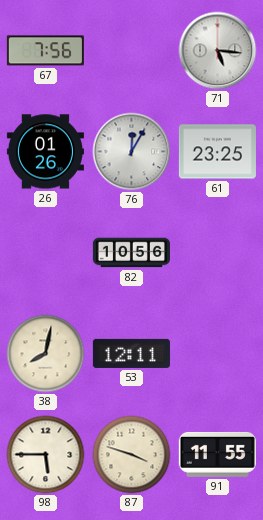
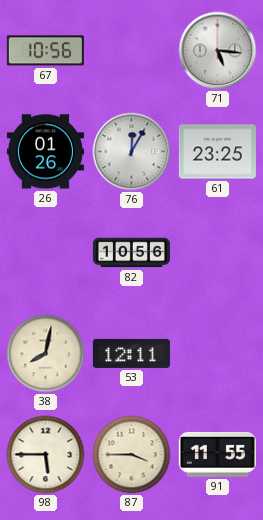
67: 7:56 -> 10:56 (45, 51)
87: 3:48 -> 3:45 (132, 455)
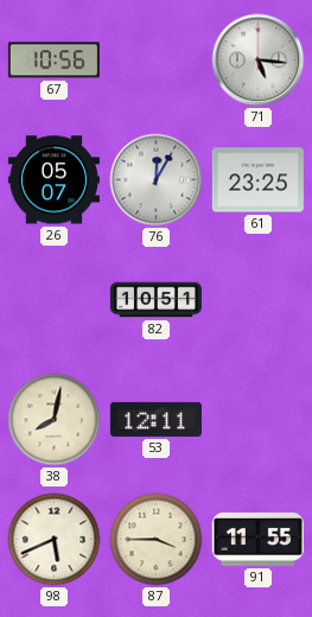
26: 01:26 -> 05:07 (53, 180)
82: 10:56 -> 10:51 (155, 300)
98: 5:45 -> 5:41 (55, 540)
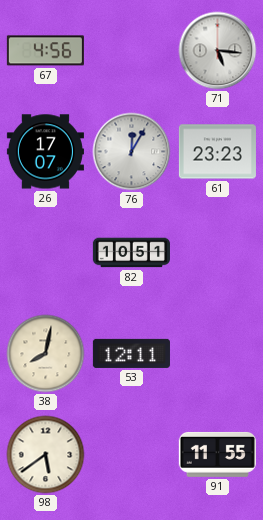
67: 10:56 -> 4:56 (45, 51)
26: 05:07 -> 17:07 (45, 152)
61: 23:25 -> 23:23 (217, 152)
98: 5:41 -> 5:39 (46, 455)
87: 3:45 -> none (157, 540)
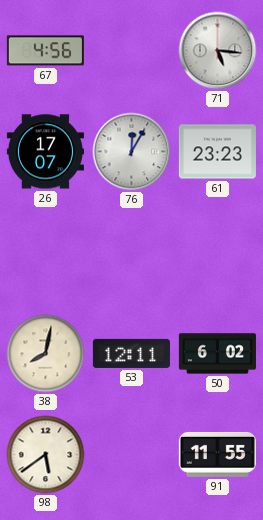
82: 10:51 -> none (131, 253)
50: none -> 6:02 (217, 354)
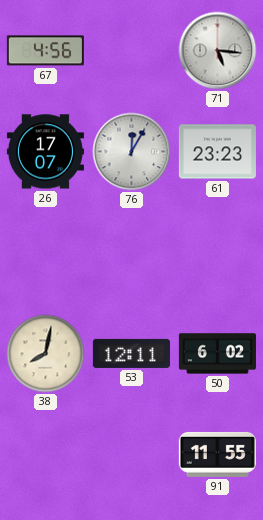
98: 5:39 -> none (46, 455)
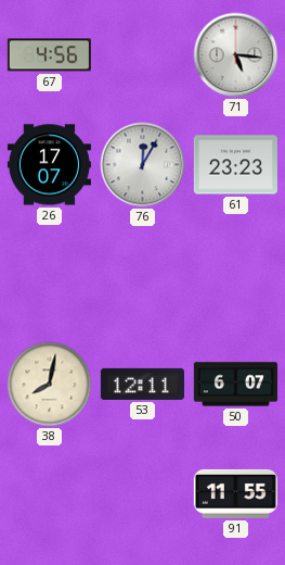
50: 6:02 -> 6:07 (235, 385)
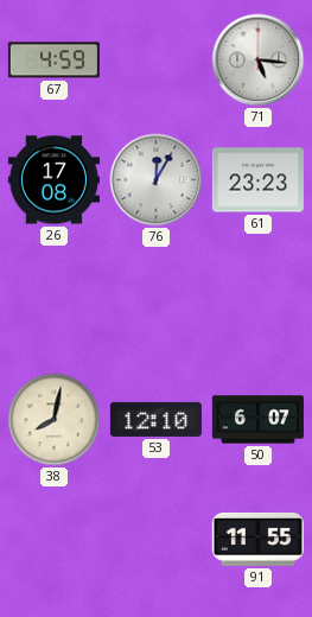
67: 4:56 -> 4:59 (53, 61)
26: 17:07 -> 17:08 (53, 180)
53: 12:11 -> 12:10 (155, 419)
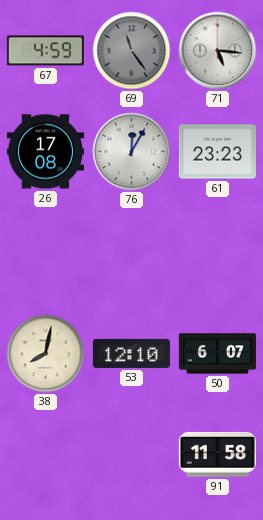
69: none -> 11:24 (132, 51)
91: 11:55 -> 11:58 (217, 454)
